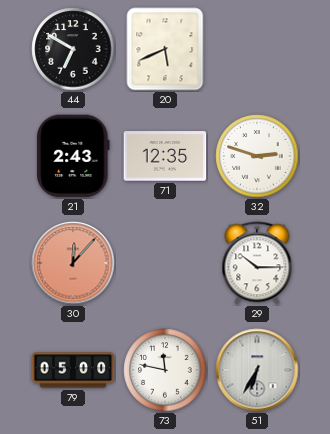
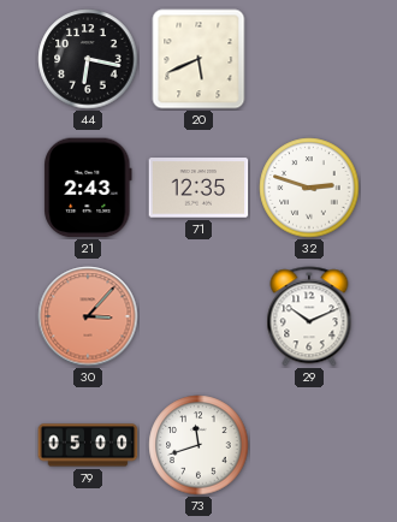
44: 6:50 -> 6:17 (88, 59)
30: 12:07 -> 3:07 (88, 316)
29: 10:15 -> 10:11 (309, 316)
73: 11:47 -> 11:42 (198, 445)
51: 6:35 -> none (257, 370)
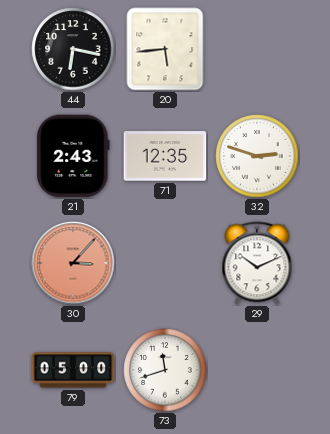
20: 5:41 -> 5:44 (165, 49)
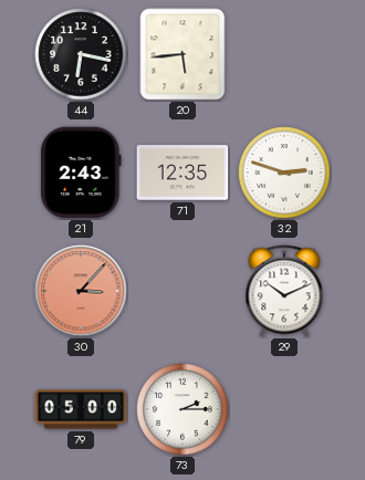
73: 11:42 -> 2:15 (182, 409)
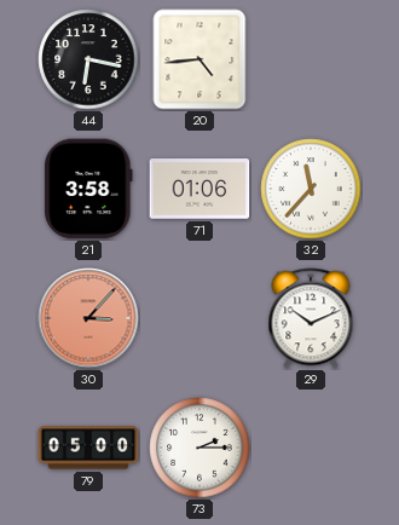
20: 5:44 -> 4:44 (199, 59)
21: 2:43 -> 3:58 (88, 189)
71: 12:35 -> 01:06 (199, 189)
32: 2:48 -> 11:37 (311, 189)
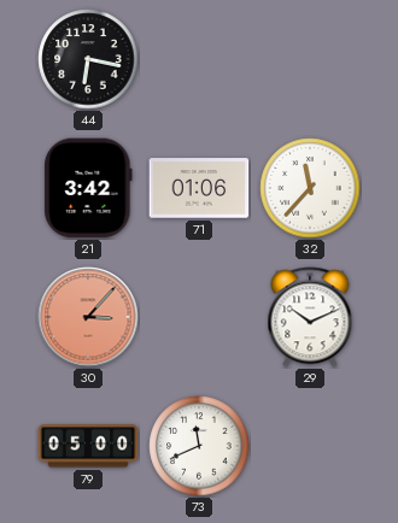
20: 4:44 -> none (199, 59)
21: 3:58 -> 3:42 (88, 188)
73: 2:15 -> 11:41 (199, 446)
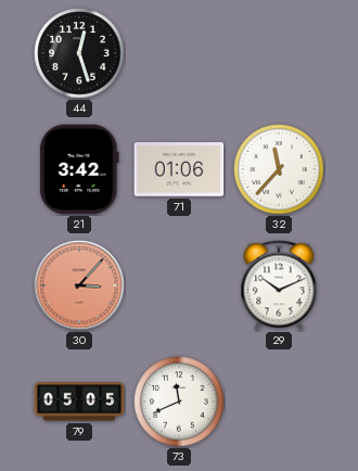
44: 6:17 -> 12:27 (79, 53)
79: 05:00 -> 05:05 (79, 402)
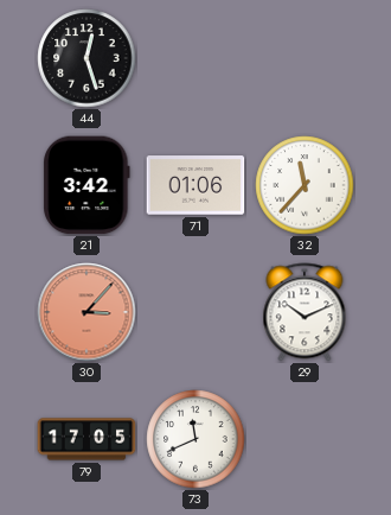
79: 05:05 -> 17:05 (86, 439)
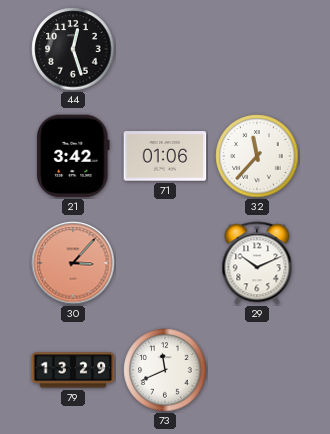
79: 17:05 -> 13:29 (73, 370)
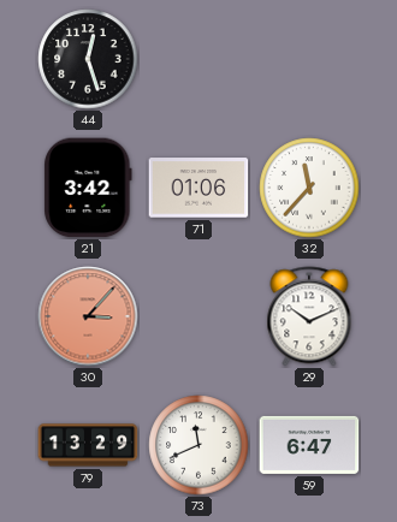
59: none -> 6:47 (309, 445)
